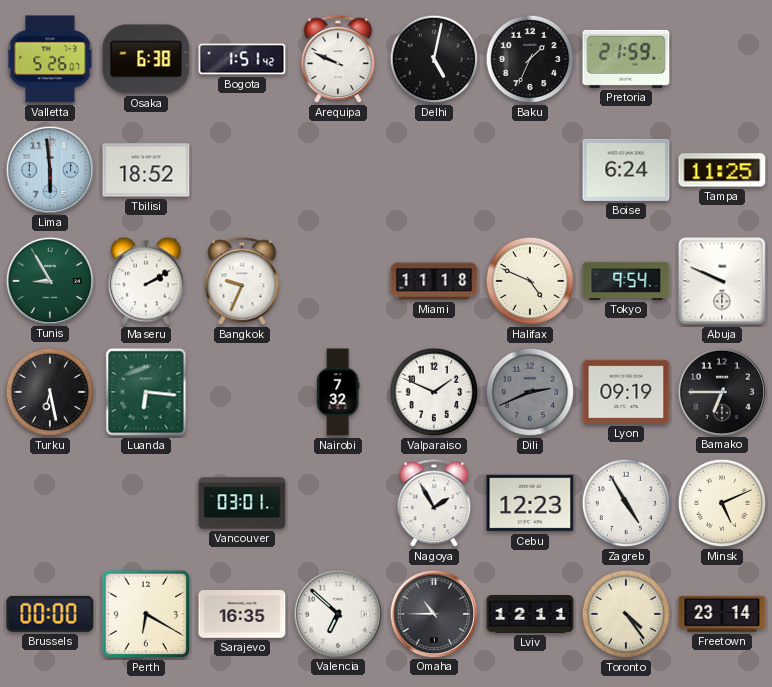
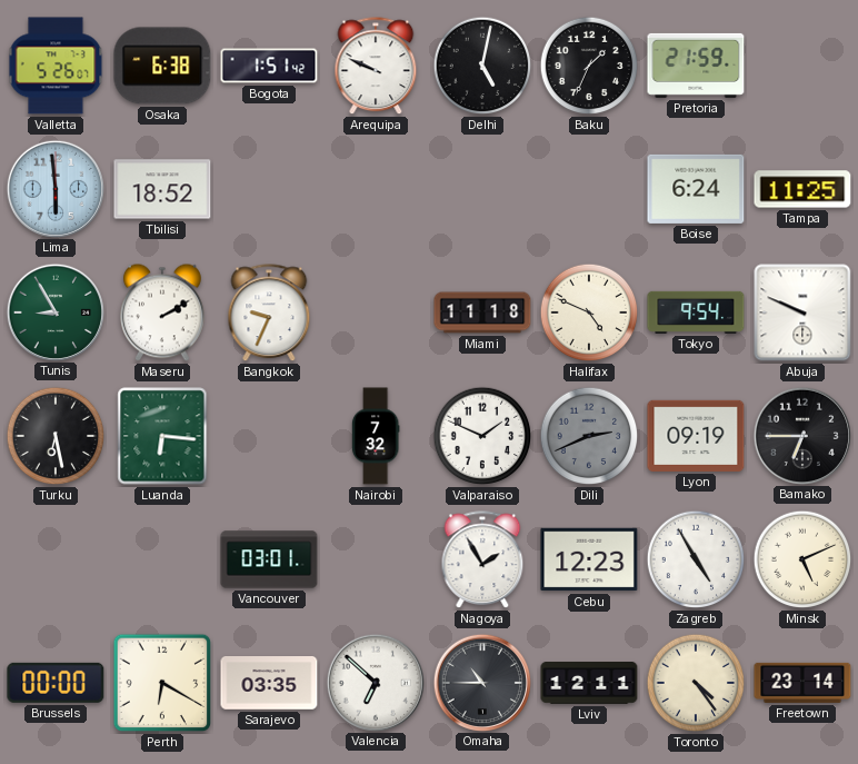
Sarajevo: 16:35 -> 03:35 (269, 683)
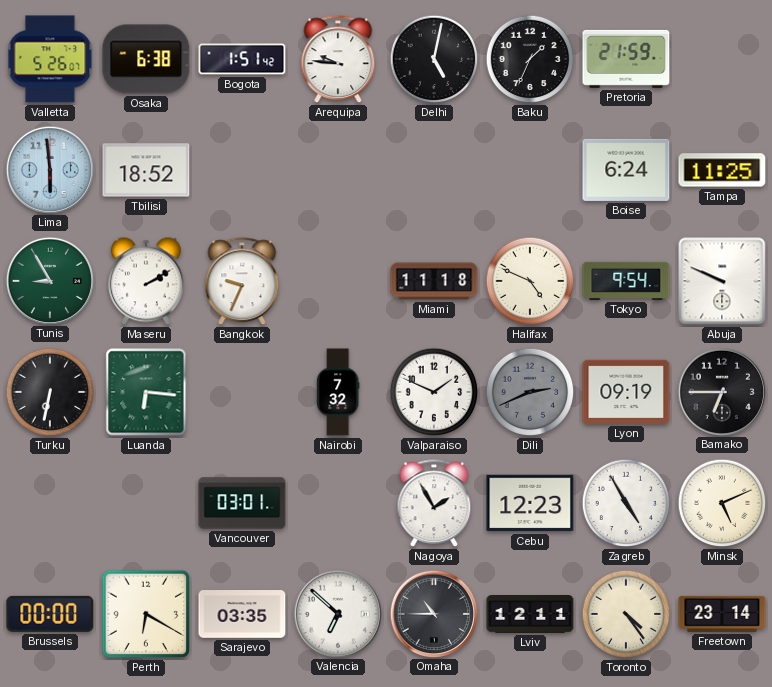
Arequipa: 9:49 -> 9:46 (338, 60)
Turku: 6:28 -> 6:32 (50, 392)
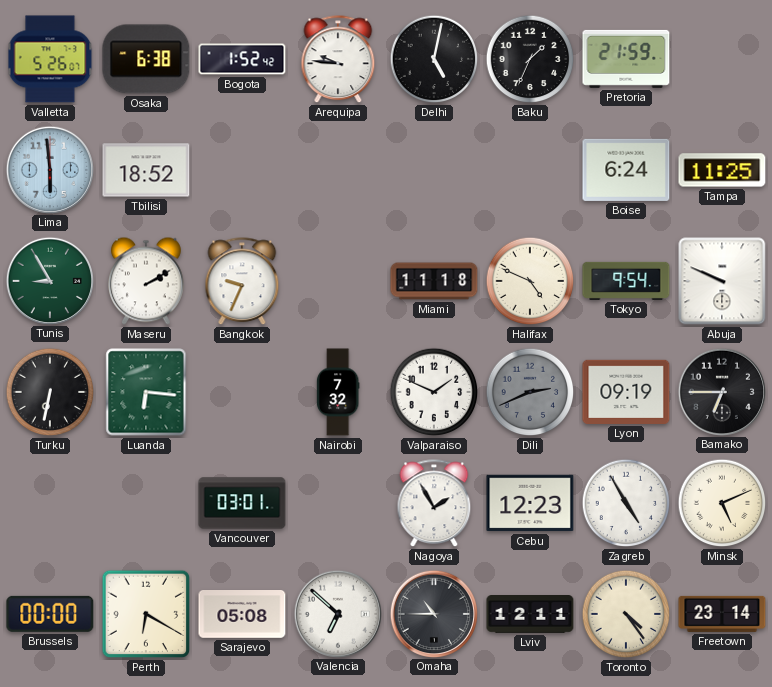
Bogota: 1:51 -> 1:52 (242, 59)
Sarajevo: 03:35 -> 05:08 (242, 614)
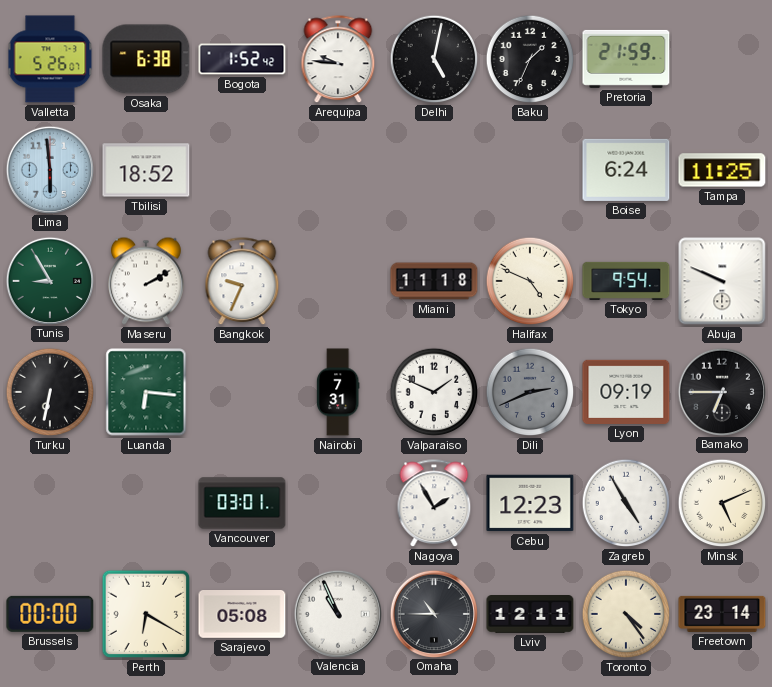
Nairobi: 7:32 -> 7:31 (338, 392)
Valencia: 6:52 -> 10:56 (337, 613)
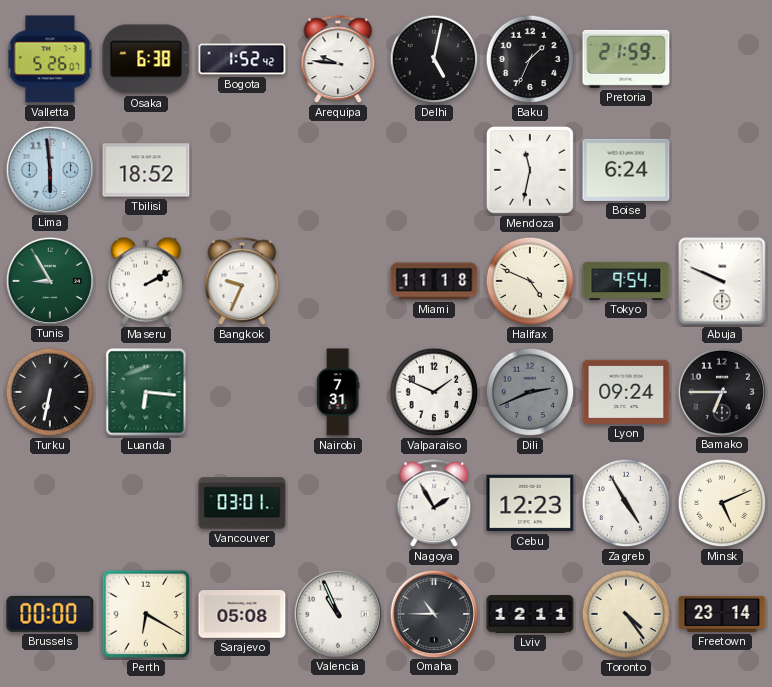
Mendoza: none -> 11:32 (530, 170)
Tampa: 11:25 -> none (722, 170)
Lyon: 09:19 -> 09:24 (626, 392)
